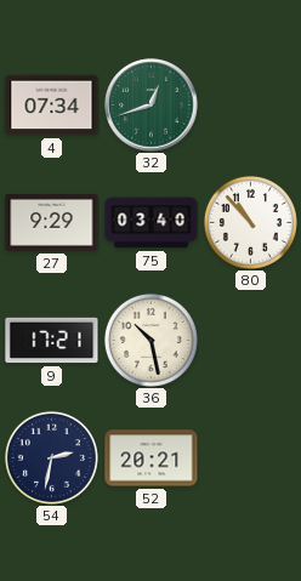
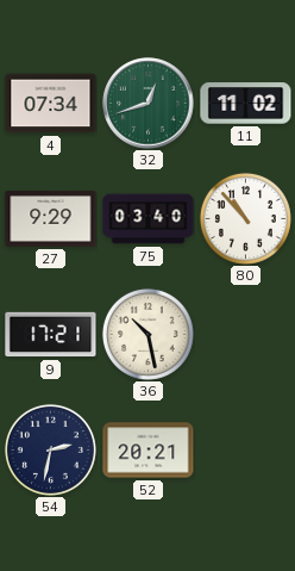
11: none -> 11:02 (246, 104)
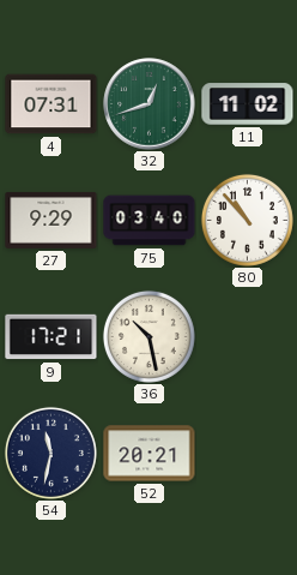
4: 07:34 -> 07:31 (51, 104)
54: 2:32 -> 11:32 (50, 453)
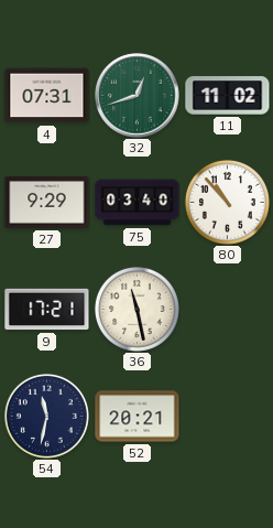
36: 10:28 -> 11:28 (136, 309)
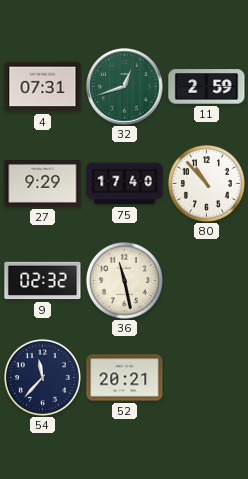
11: 11:02 -> 2:59 (207, 87)
75: 03:40 -> 17:40 (125, 184)
9: 17:21 -> 02:32 (43, 281)
54: 11:32 -> 11:37 (42, 377)
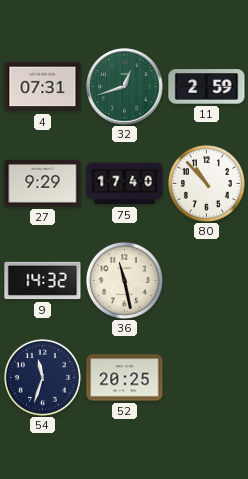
9: 02:32 -> 14:32 (43, 281)
54: 11:37 -> 11:33 (42, 377)
52: 20:21 -> 20:25 (125, 378)
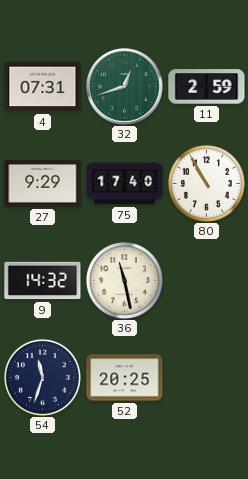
80: 10:53 -> 10:55 (206, 183)
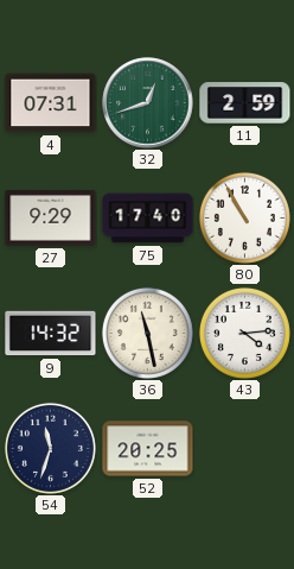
43: none -> 4:14 (244, 333)
